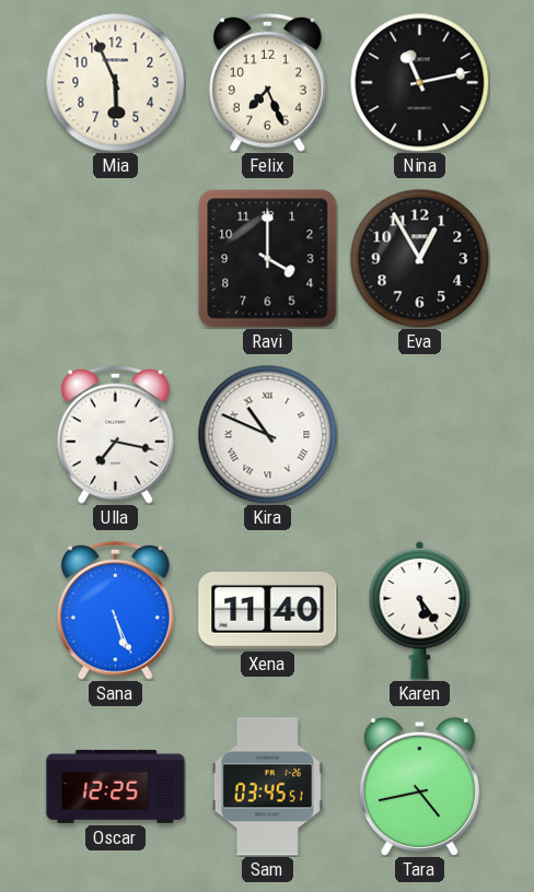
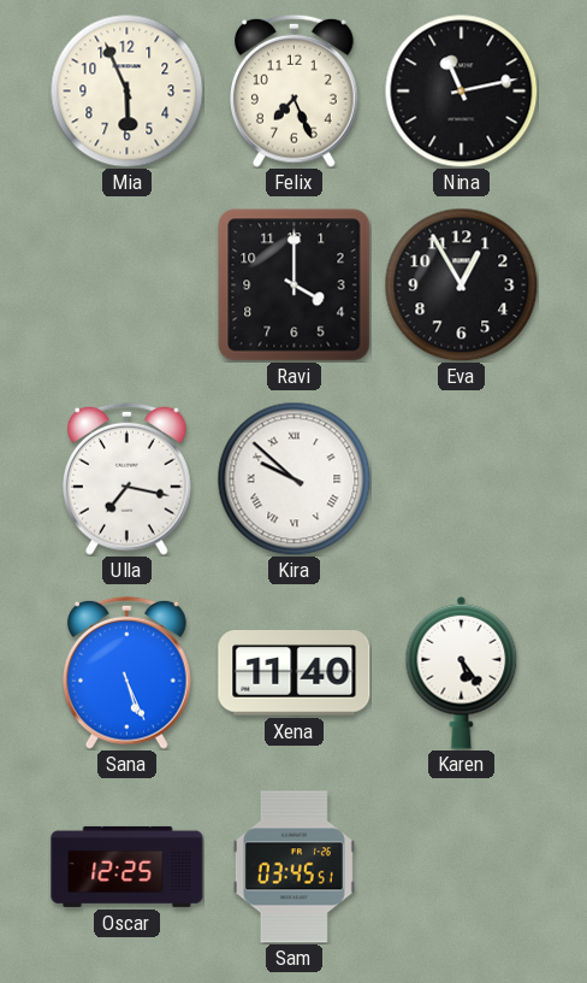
Kira: 10:49 -> 9:52 (293, 478)
Tara: 4:43 -> none (419, 786)
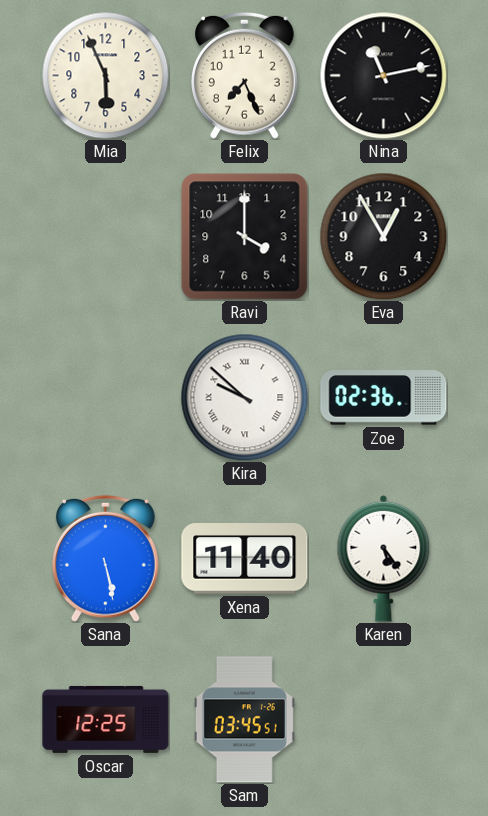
Ulla: 7:17 -> none (128, 478)
Zoe: none -> 02:36 (384, 398)
Sana: 5:26 -> 5:28 (106, 558)
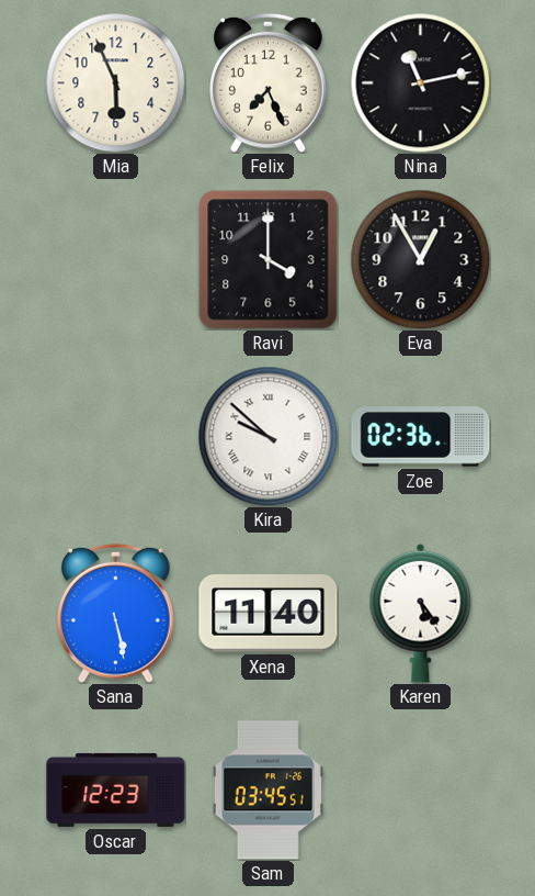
Oscar: 12:25 -> 12:23 (116, 789)
